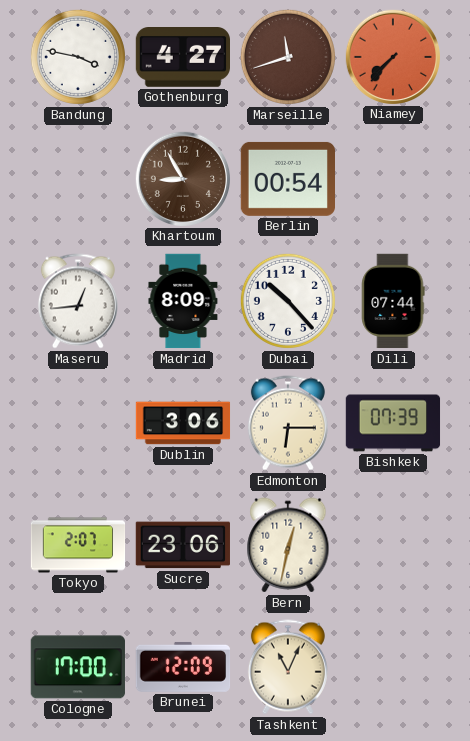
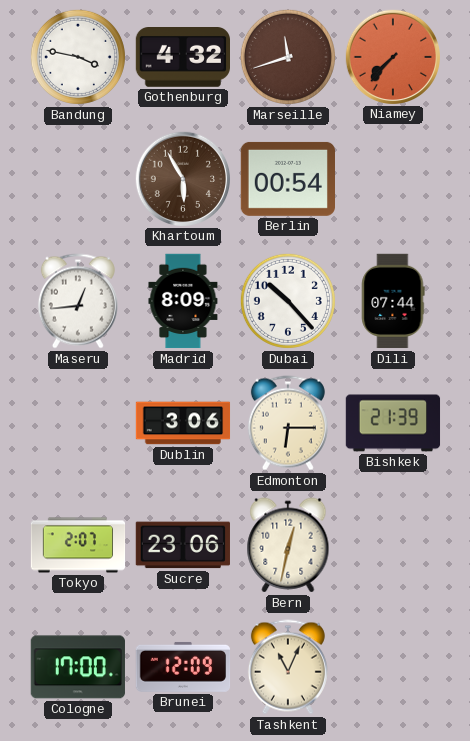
Gothenburg: 4:27 -> 4:32 (182, 58)
Khartoum: 8:55 -> 5:55 (182, 178)
Bishkek: 07:39 -> 21:39 (393, 423)
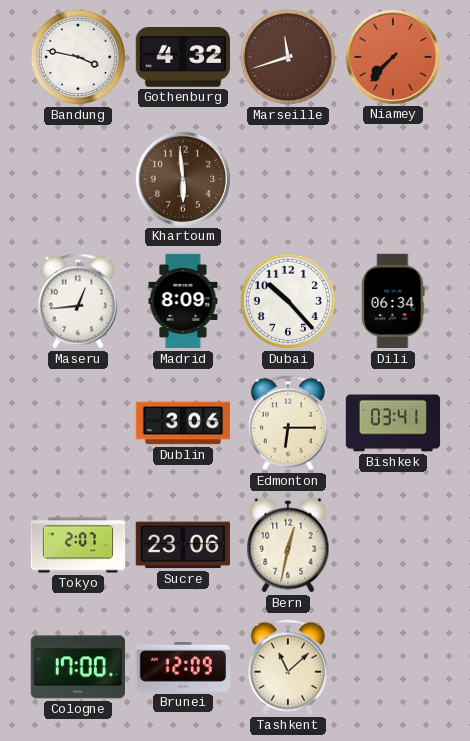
Khartoum: 5:55 -> 5:59 (182, 178)
Berlin: 00:54 -> none (287, 179)
Dili: 07:44 -> 06:34 (393, 301)
Bishkek: 21:39 -> 03:41 (393, 423)
Tashkent: 11:04 -> 11:08 (288, 667)
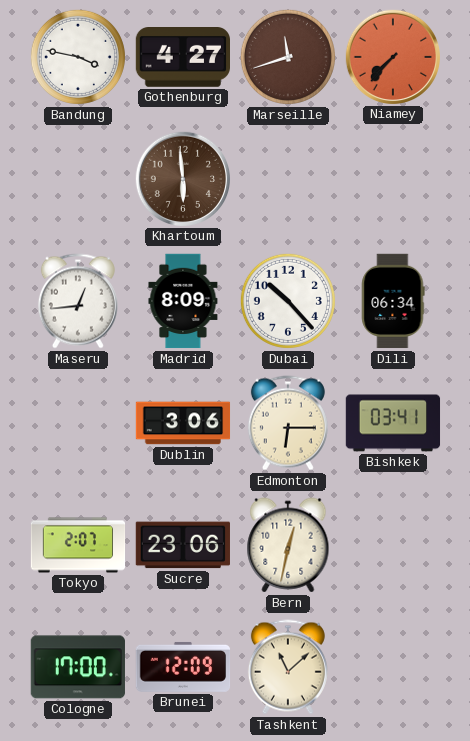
Gothenburg: 4:32 -> 4:27 (182, 58)
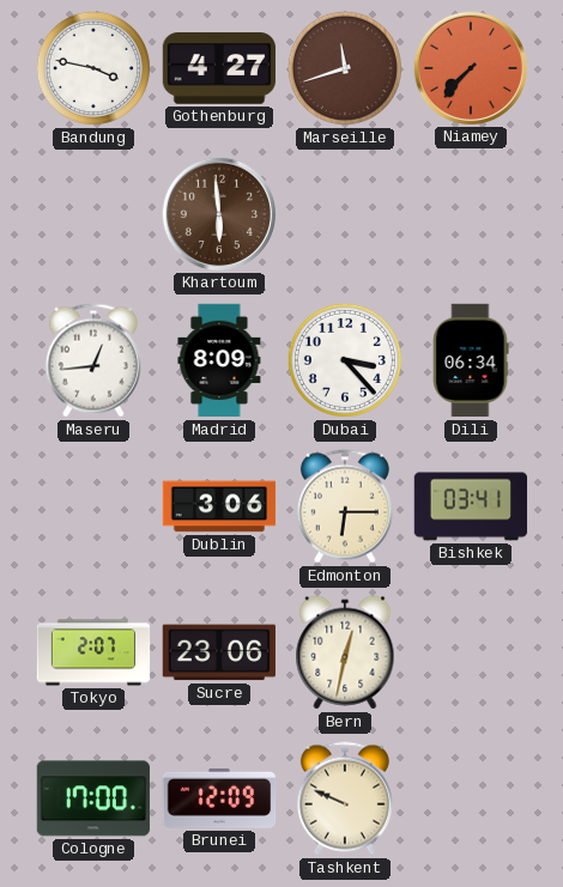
Dubai: 10:23 -> 3:23 (345, 360)
Tashkent: 11:08 -> 9:49 (345, 798)
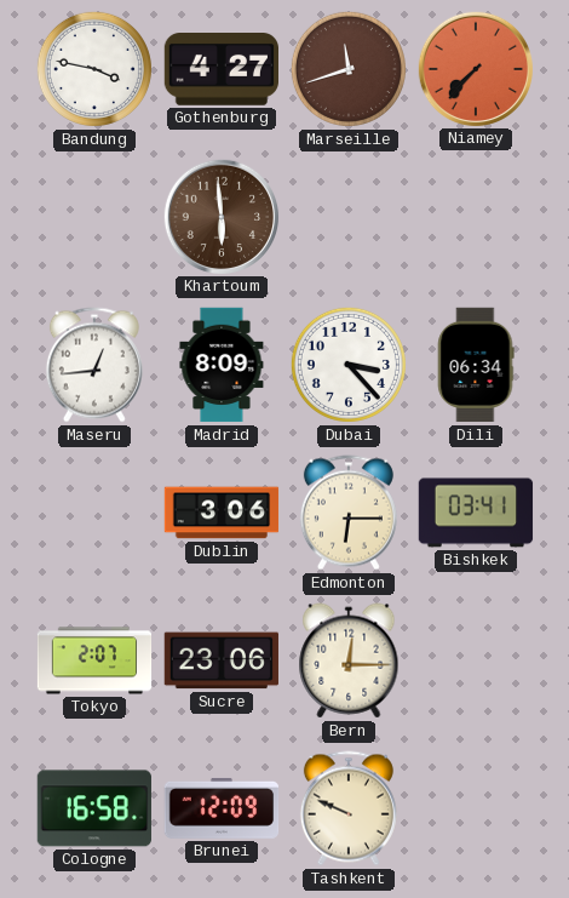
Bern: 12:32 -> 12:15 (349, 660)
Cologne: 17:00 -> 16:58 (94, 808)
